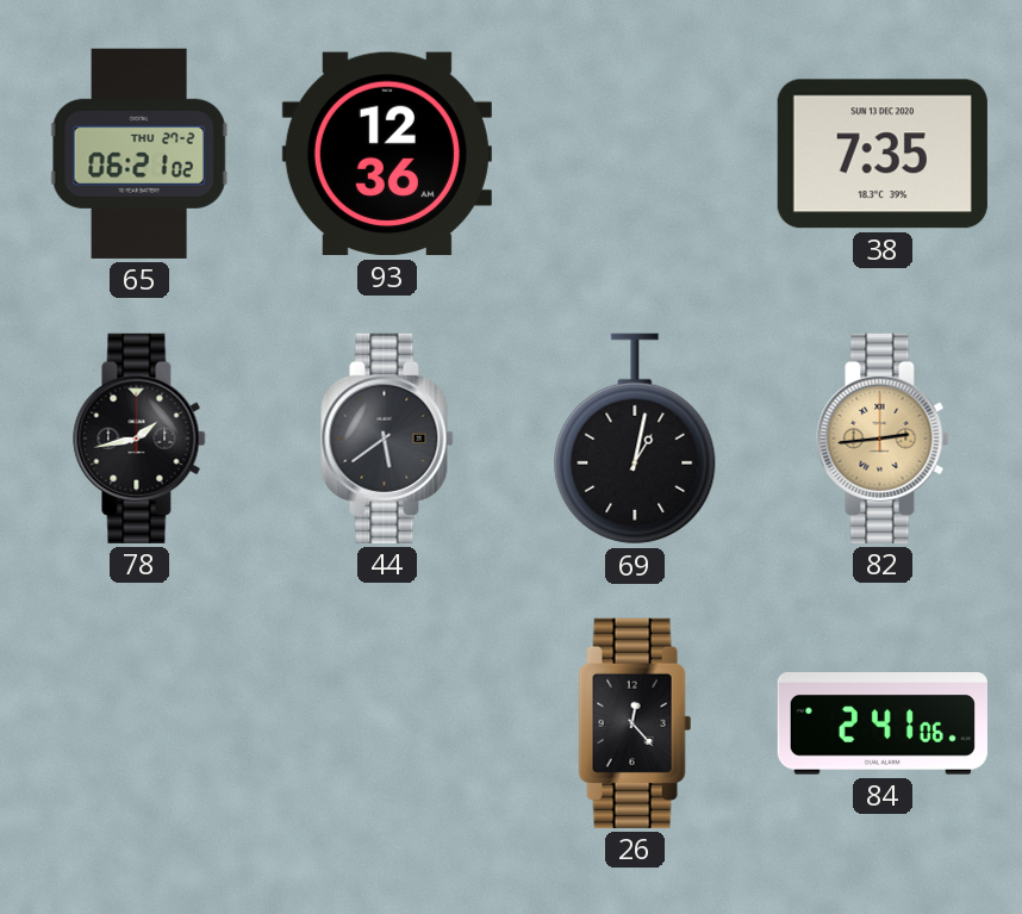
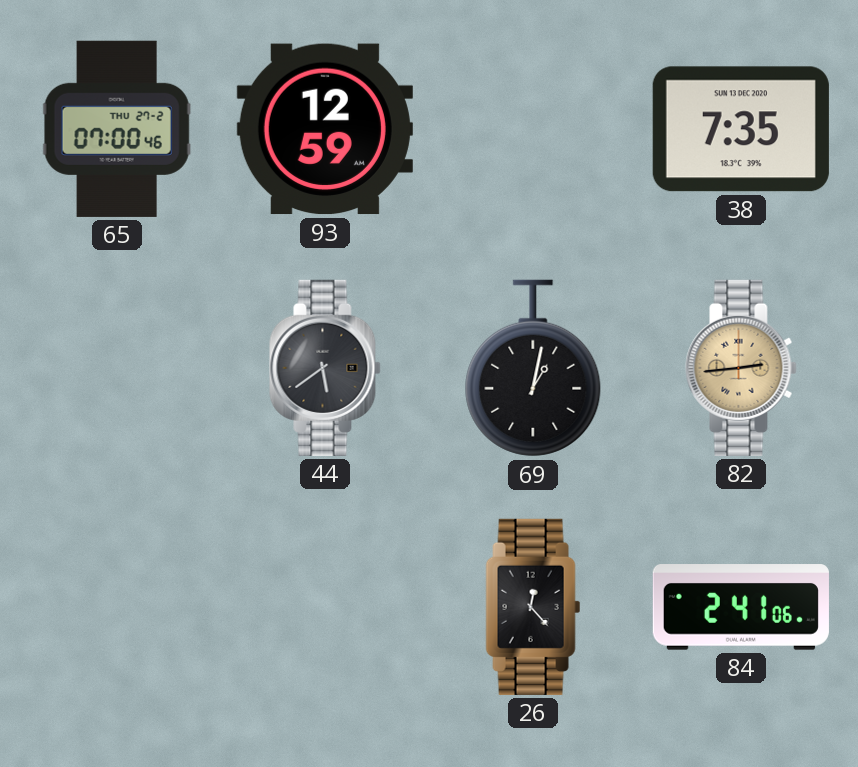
65: 06:21 -> 07:00 (117, 129)
93: 12:36 -> 12:59 (325, 129)
78: 1:43 -> none (139, 439)
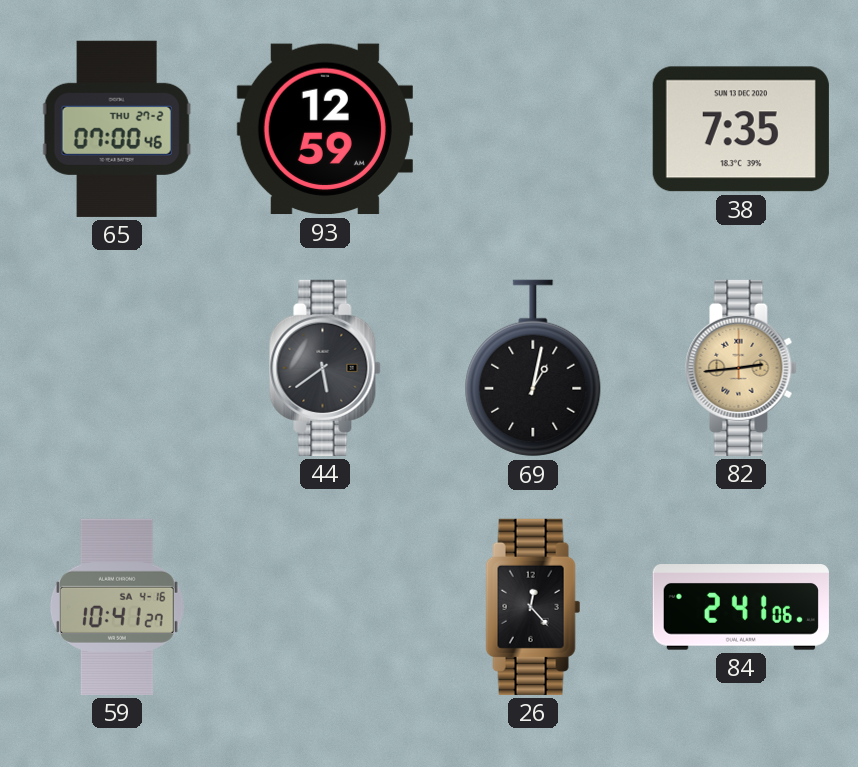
59: none -> 10:41 (117, 607)
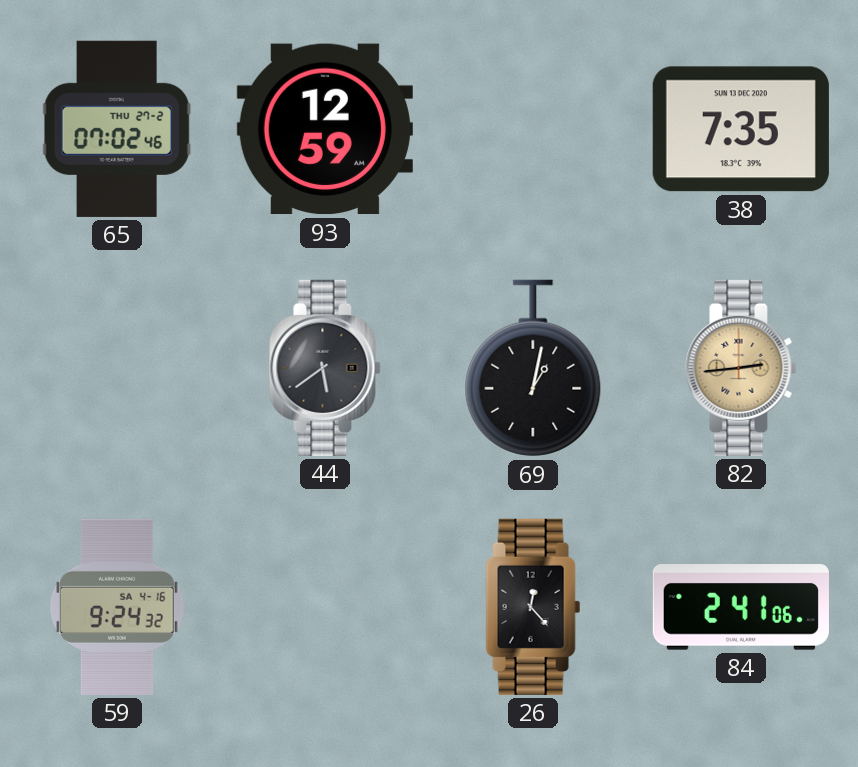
65: 07:00 -> 07:02 (117, 129)
59: 10:41 -> 9:24 (117, 607)
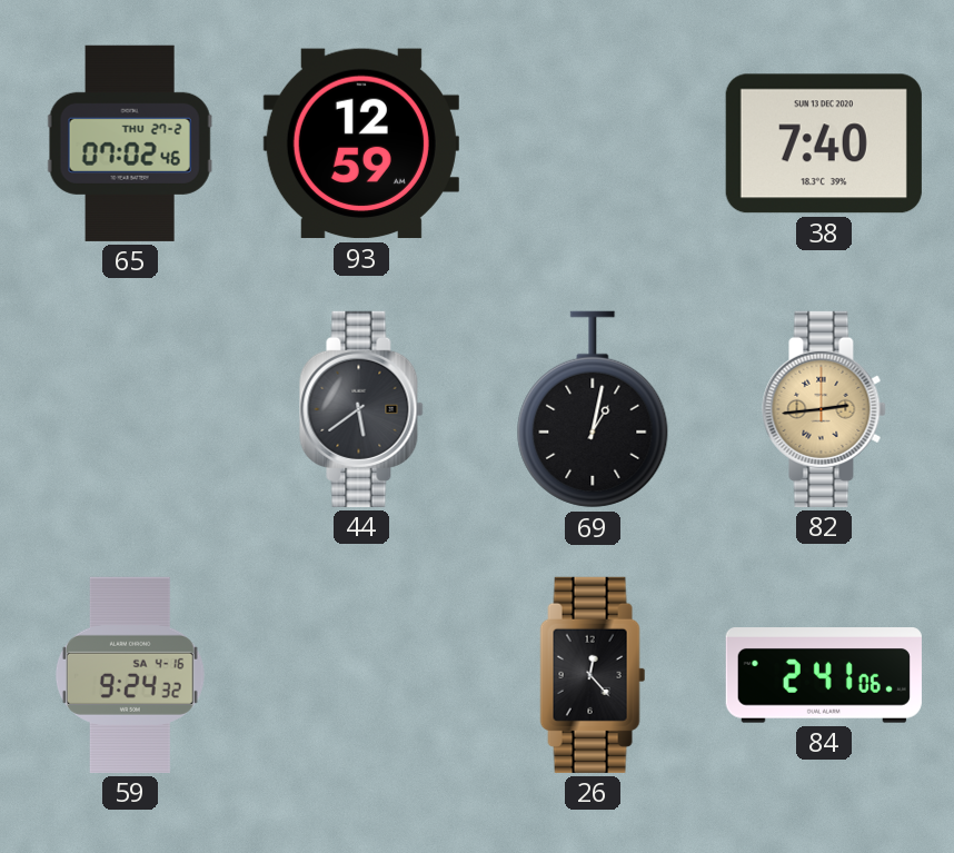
38: 7:35 -> 7:40 (824, 143)
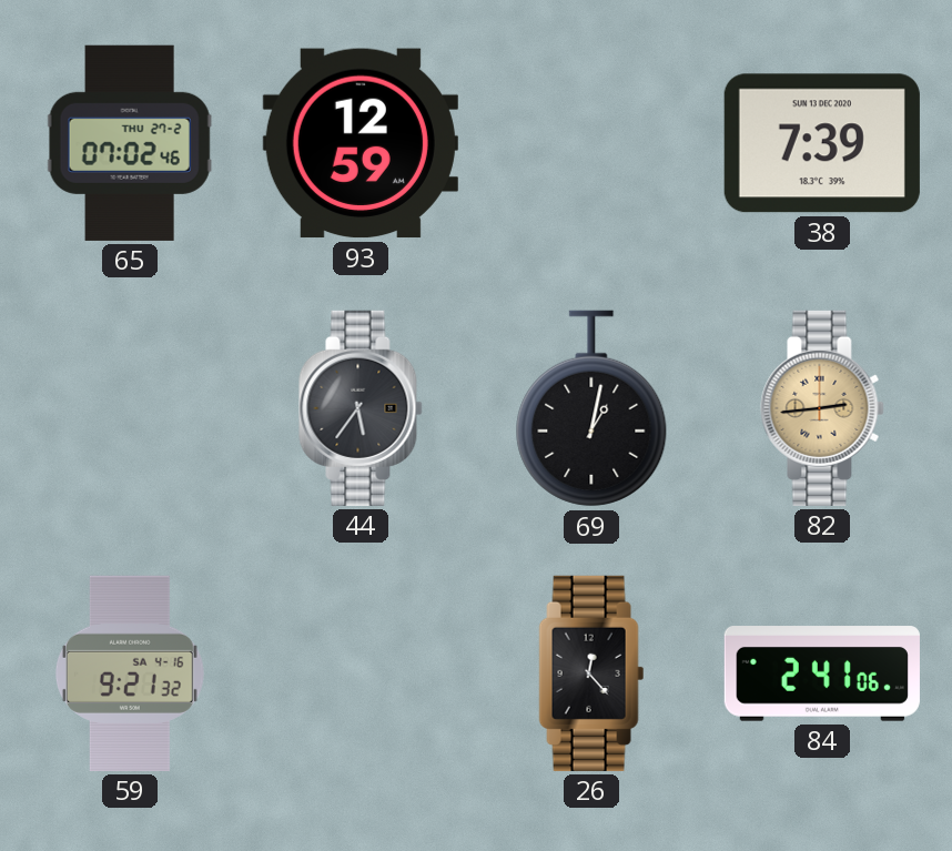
38: 7:40 -> 7:39 (822, 143)
44: 5:39 -> 5:36 (361, 408)
59: 9:24 -> 9:21 (130, 673)
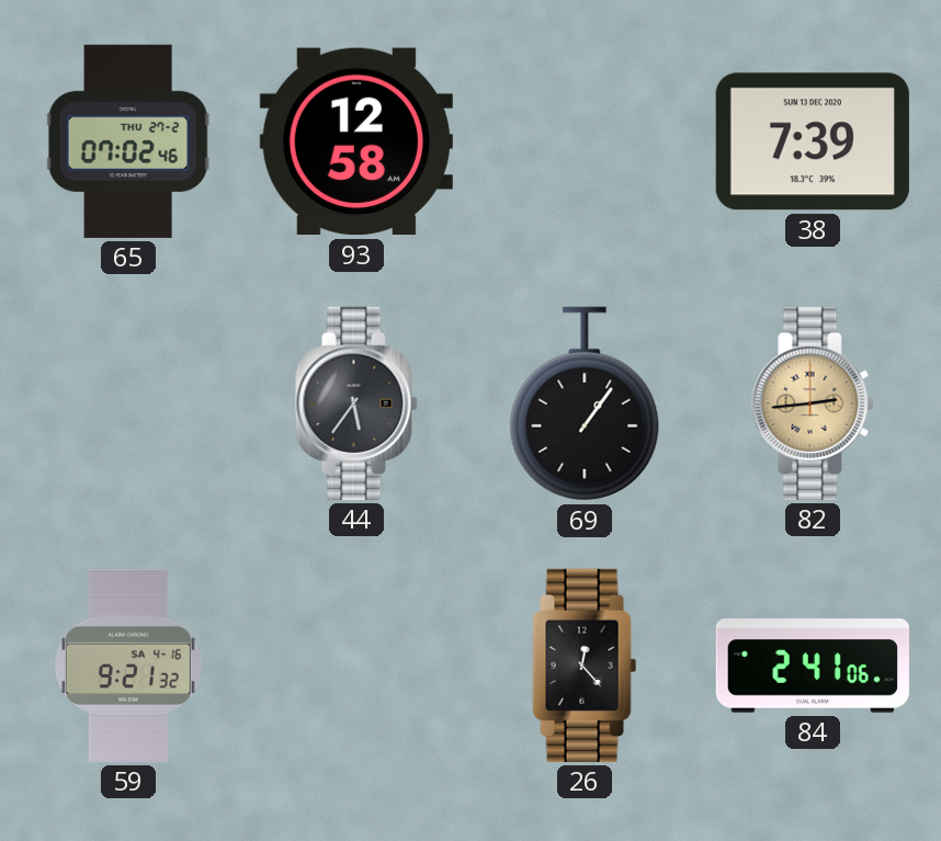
93: 12:59 -> 12:58 (356, 141)
69: 1:02 -> 1:06 (585, 404)
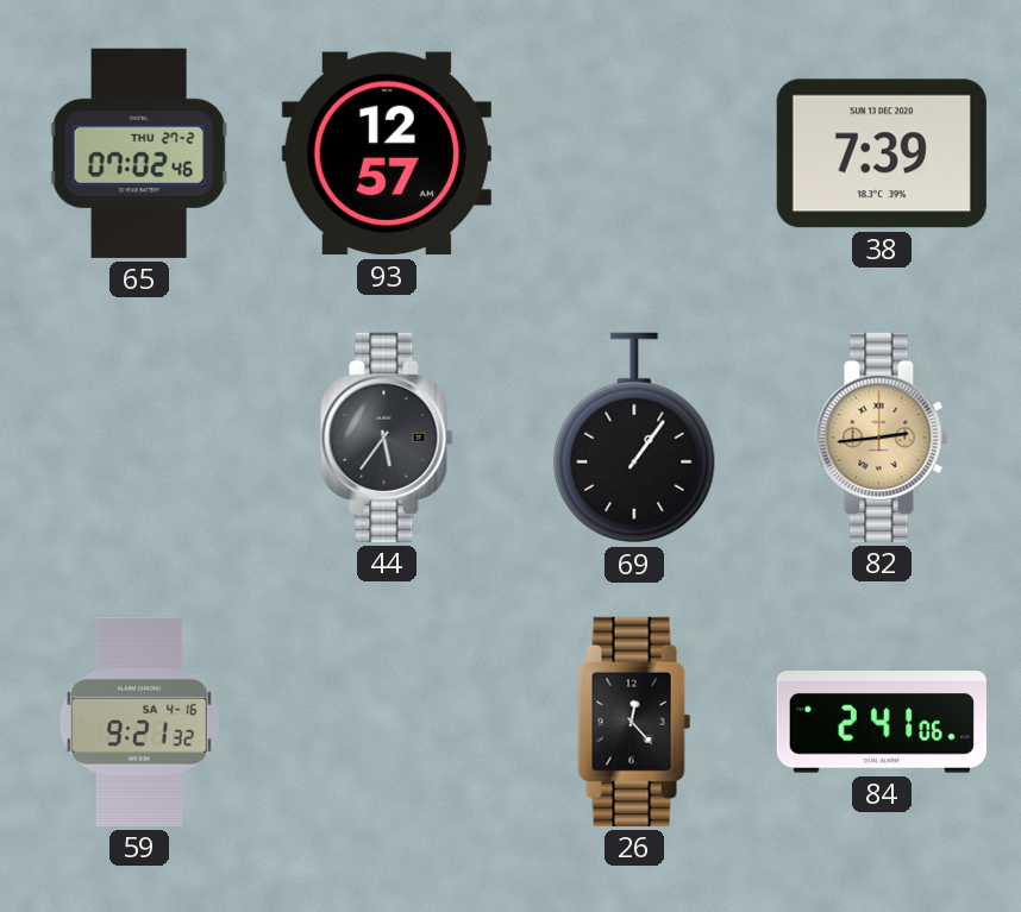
93: 12:58 -> 12:57 (387, 153)
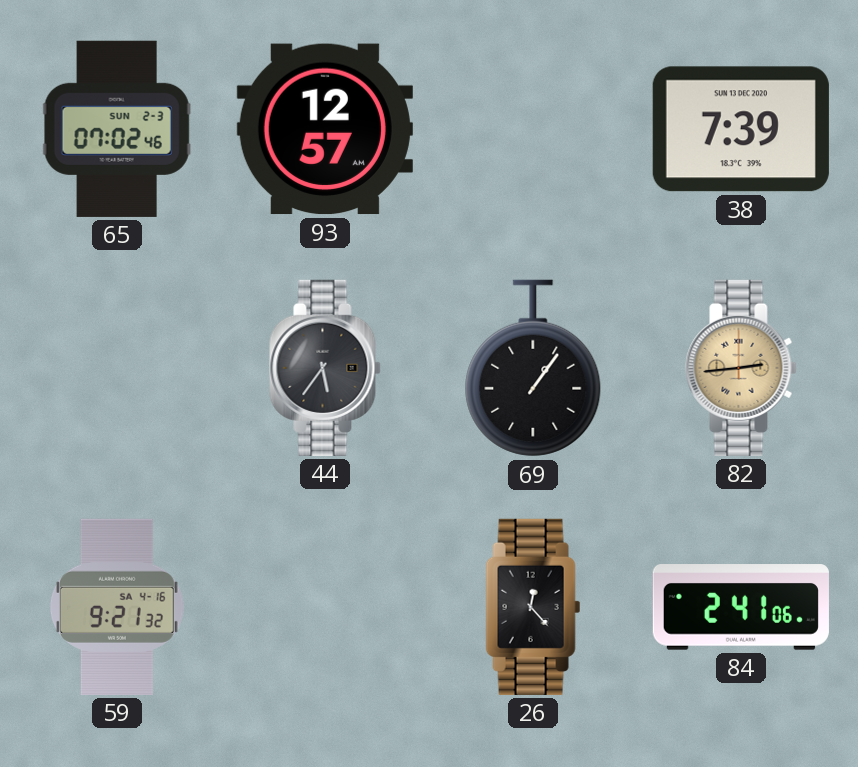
65 date: THU 27-2 -> SUN 2-3 (117, 129)
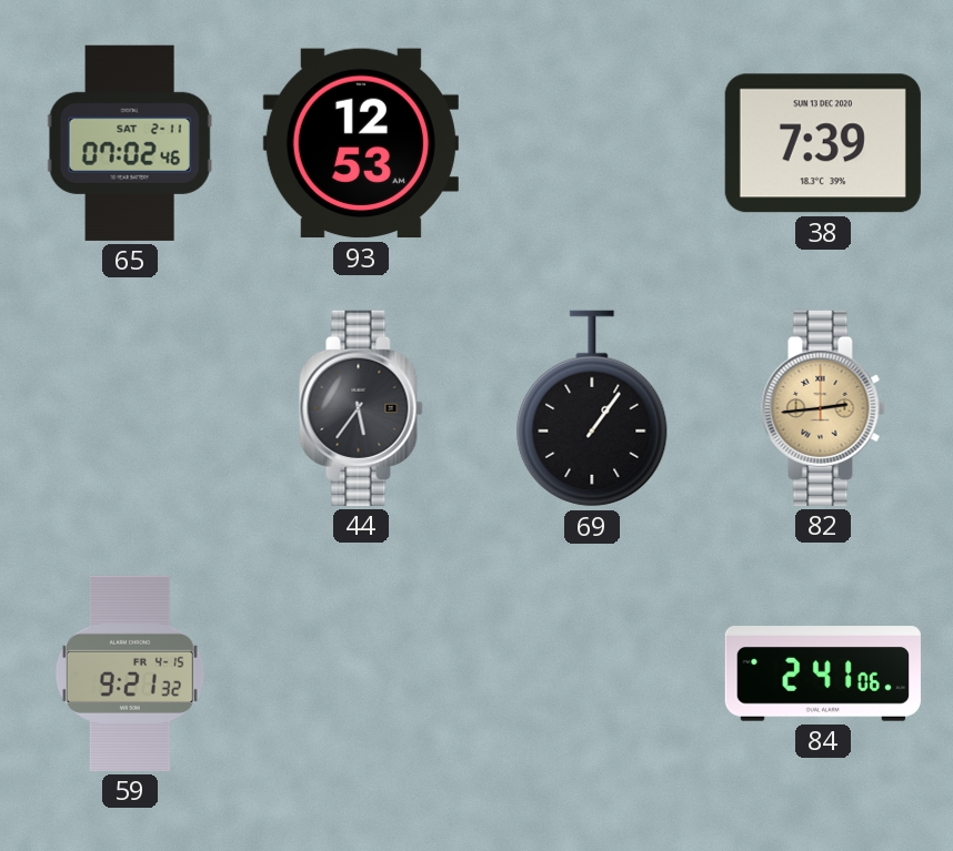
65 date: SUN 2-3 -> SAT 2-11 (130, 143)
93: 12:57 -> 12:53 (361, 143)
59 date: SA 4-16 -> FR 4-15 (130, 673)
26: 12:23 -> none (533, 607)
